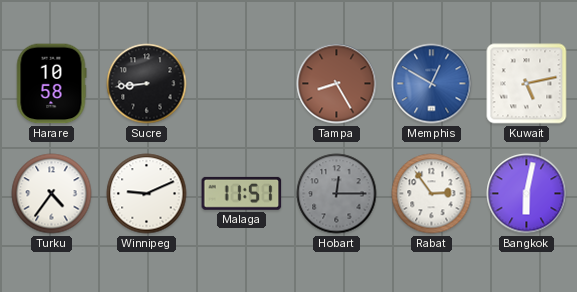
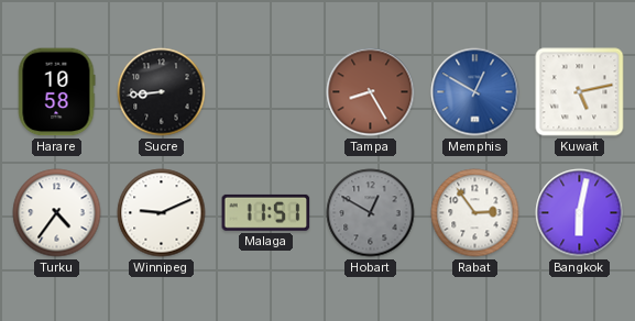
Hobart: 12:15 -> 12:50 (371, 213)
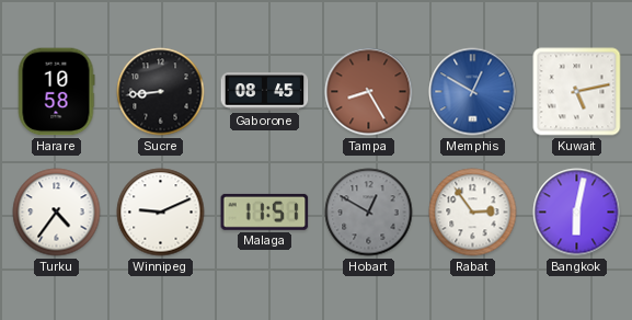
Gaborone: none -> 08:45 (265, 92)
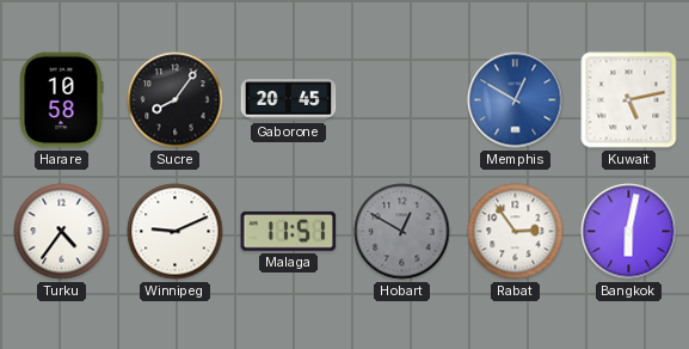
Sucre: 8:44 -> 8:06 (176, 100)
Gaborone: 08:45 -> 20:45 (289, 100)
Tampa: 8:25 -> none (369, 92)
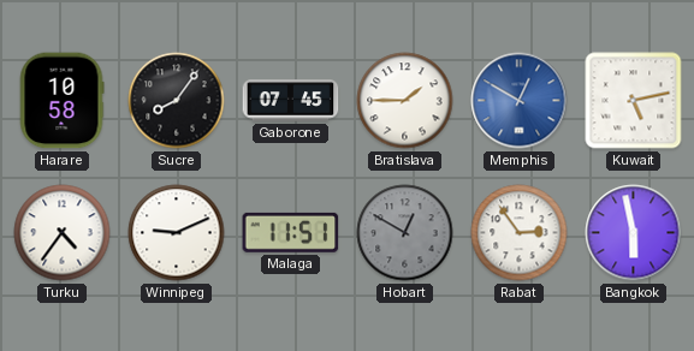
Gaborone: 20:45 -> 07:45 (291, 101)
Bratislava: none -> 1:45 (405, 101)
Bangkok: 6:02 -> 5:58 (634, 233)
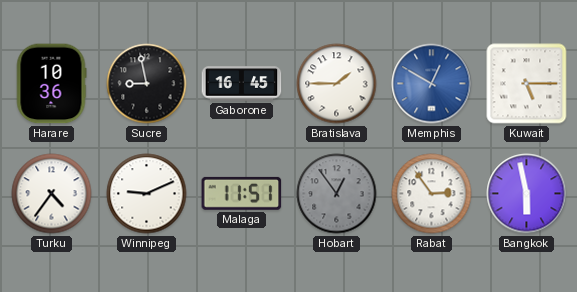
Harare: 10:58 -> 10:36 (51, 84)
Sucre: 8:06 -> 8:58 (147, 84)
Gaborone: 07:45 -> 16:45 (242, 84)
Kuwait: 5:13 -> 5:15 (527, 84)
Hobart: 12:50 -> 12:54 (337, 194)
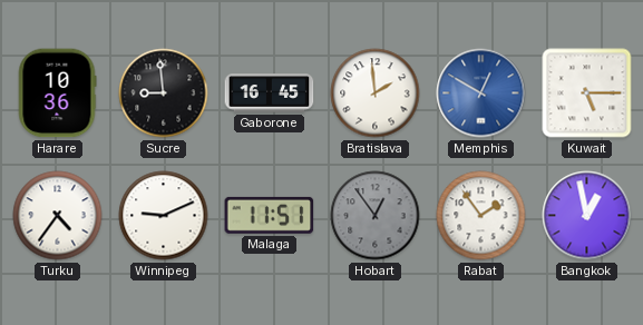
Sucre: 8:58 -> 8:59 (164, 93)
Bratislava: 1:45 -> 1:59 (376, 93)
Rabat: 2:54 -> 1:54 (481, 216)
Bangkok: 5:58 -> 12:58 (587, 216)
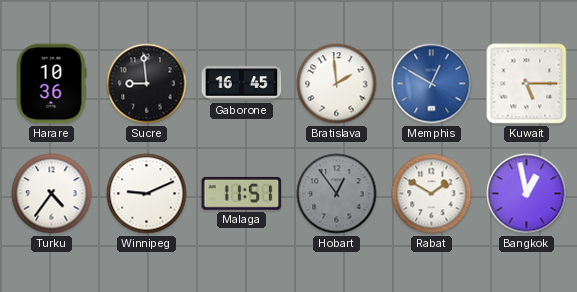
Rabat: 1:54 -> 1:50 (432, 194)
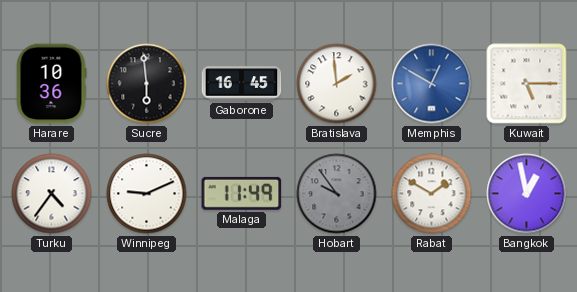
Sucre: 8:59 -> 5:59 (147, 84)
Malaga: 11:51 -> 11:49 (242, 193)
Hobart: 12:54 -> 9:54 (337, 194)
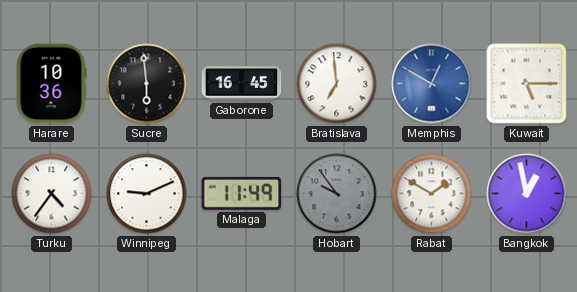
Bratislava: 1:59 -> 6:59 (337, 84)
